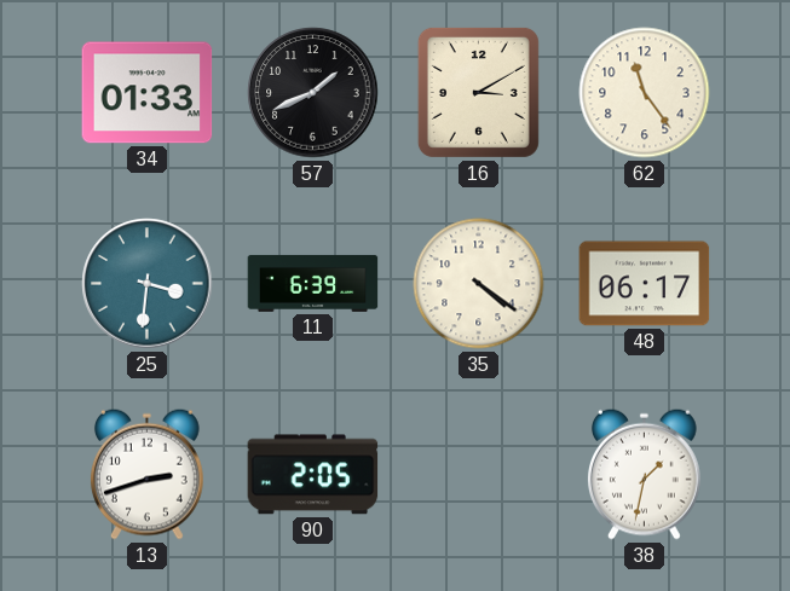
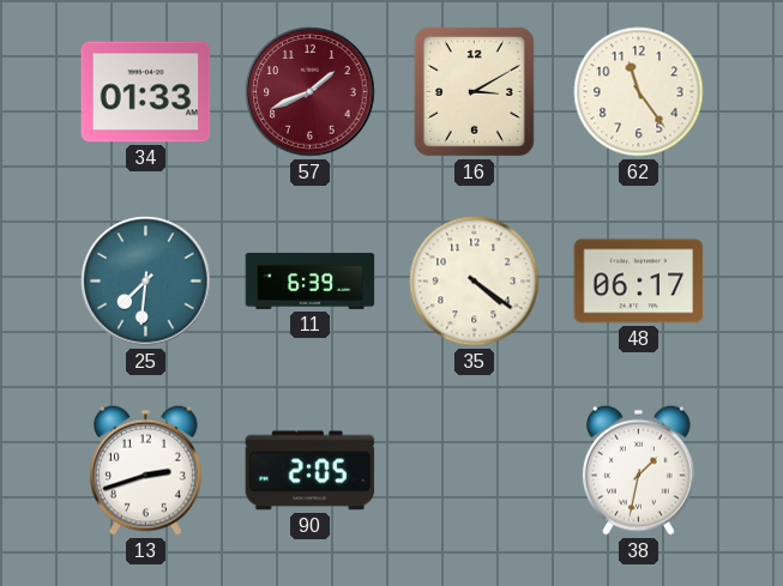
57 dial: black -> burgundy (311, 92)
25: 3:31 -> 7:31 (146, 282)
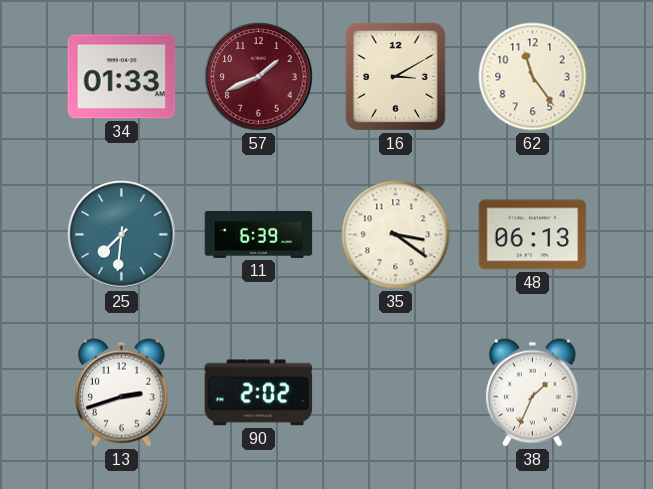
35: 4:21 -> 3:21 (396, 235)
48: 06:17 -> 06:13 (533, 235)
90: 2:05 -> 2:02 (259, 393)
38: 1:32 -> 1:34 (532, 392)
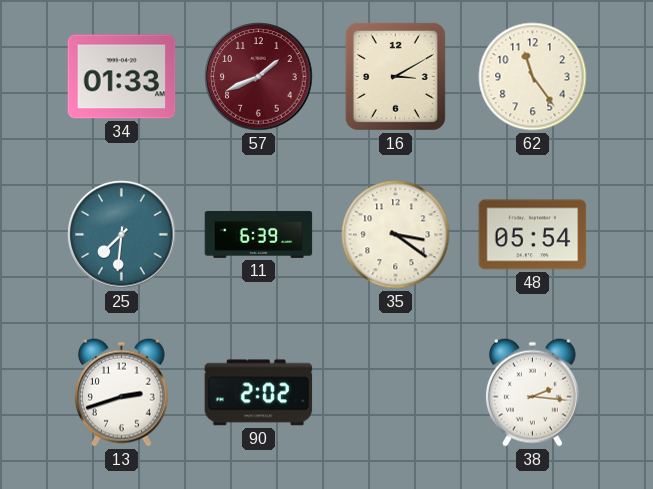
48: 06:13 -> 05:54 (533, 235)
38: 1:34 -> 2:16 (532, 392)
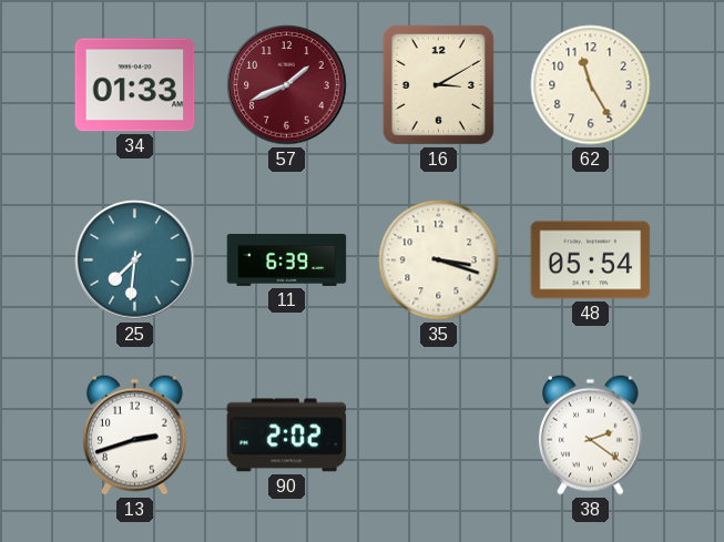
62: 11:24 -> 11:25 (591, 85)
35: 3:21 -> 3:18 (439, 260)
38: 2:16 -> 2:21 (590, 434)
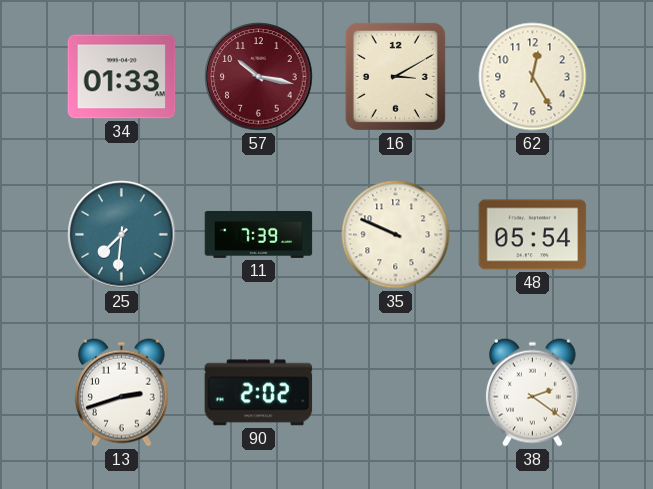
57: 1:41 -> 10:17 (259, 77)
62: 11:25 -> 12:25 (533, 77)
11: 6:39 -> 7:39 (259, 234)
35: 3:18 -> 9:49 (396, 235)
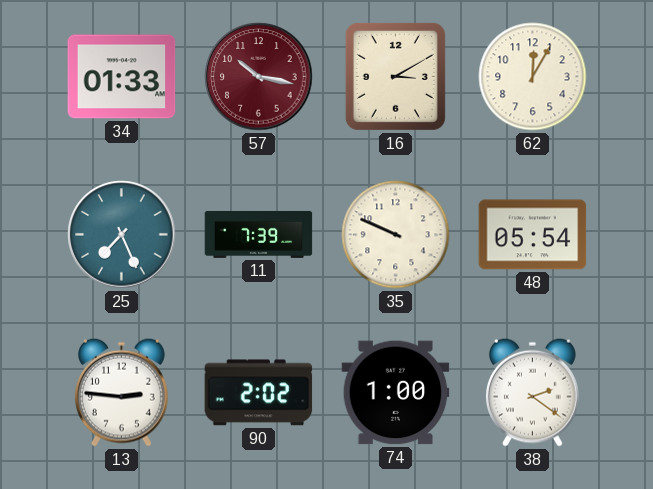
62: 12:25 -> 12:05 (533, 77)
25: 7:31 -> 7:26 (122, 235)
13: 2:42 -> 2:46 (121, 392)
74: none -> 1:00 (396, 393)
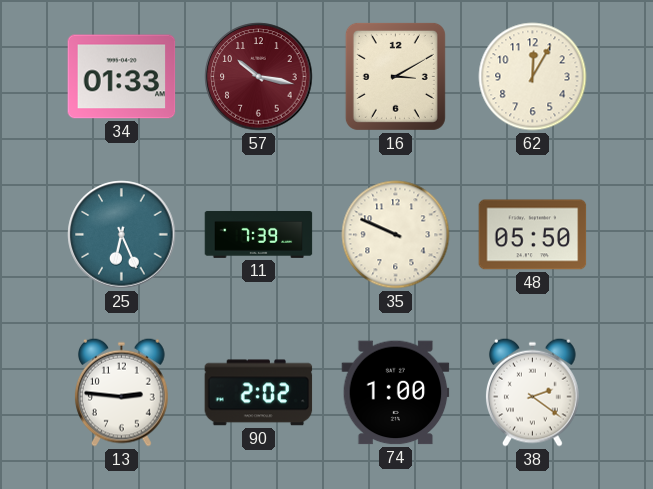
25: 7:26 -> 6:26 (122, 235)
48: 05:54 -> 05:50 (533, 235)
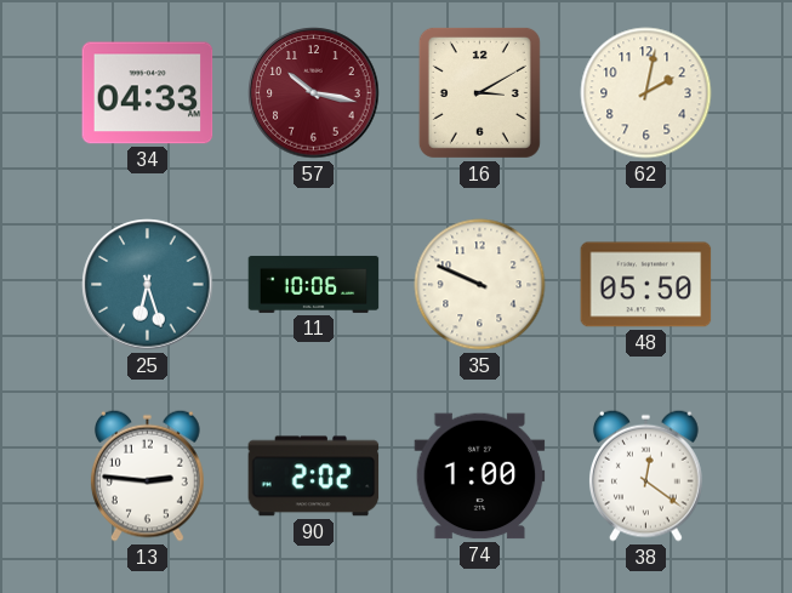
34: 01:33 -> 04:33 (148, 93)
62: 12:05 -> 2:02 (646, 93)
25: 6:26 -> 6:27 (148, 285)
11: 7:39 -> 10:06 (314, 284)
38: 2:21 -> 12:21 (645, 475)
